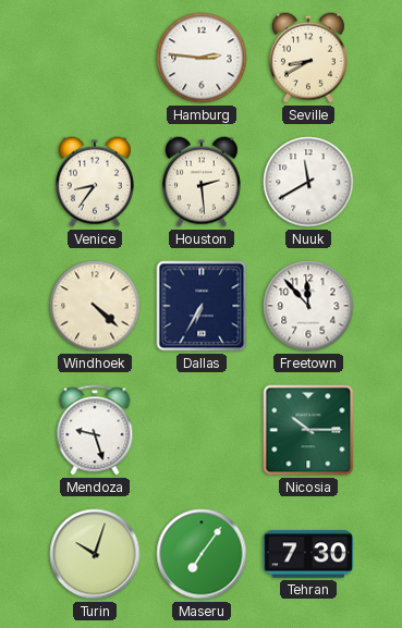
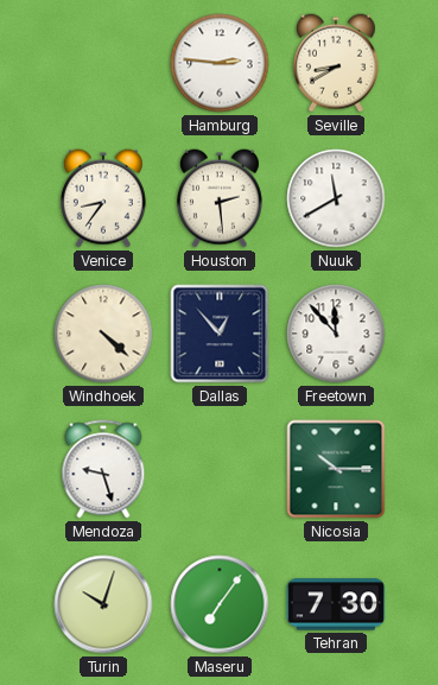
Dallas: 6:35 -> 12:53 (220, 334)
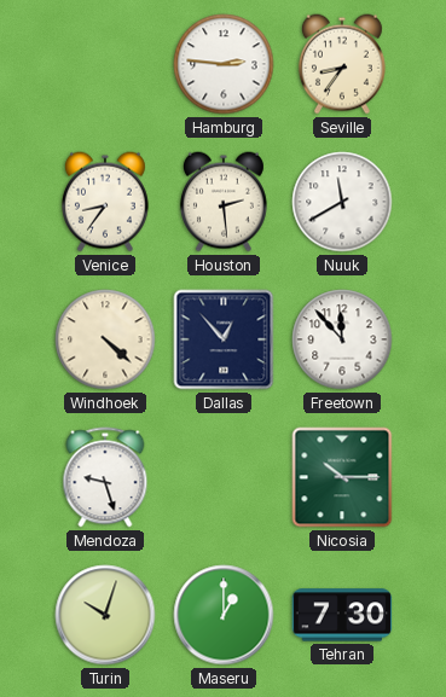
Seville: 8:40 -> 8:36 (342, 64)
Maseru: 7:06 -> 1:00 (224, 615)
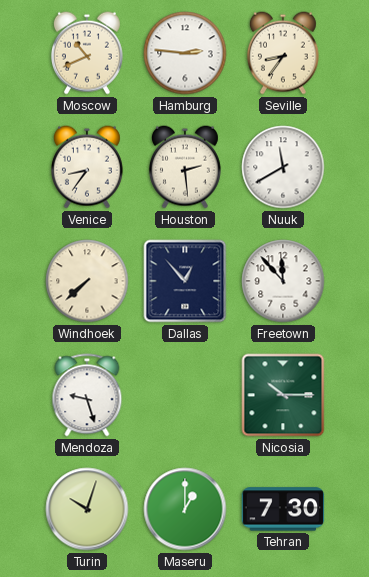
Moscow: none -> 10:41 (87, 53)
Windhoek: 4:22 -> 7:38 (87, 281)
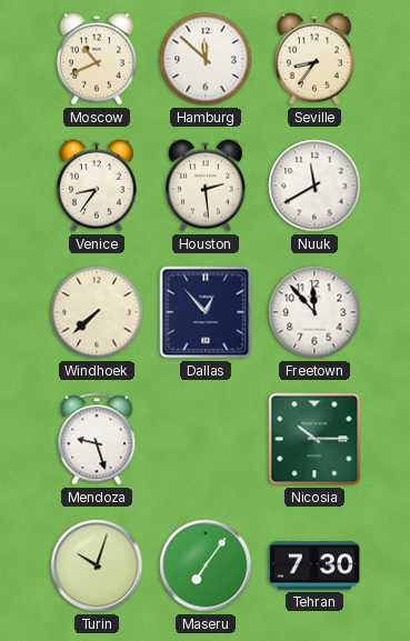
Hamburg: 2:46 -> 11:52 (206, 59)
Maseru: 1:00 -> 7:06 (206, 565)
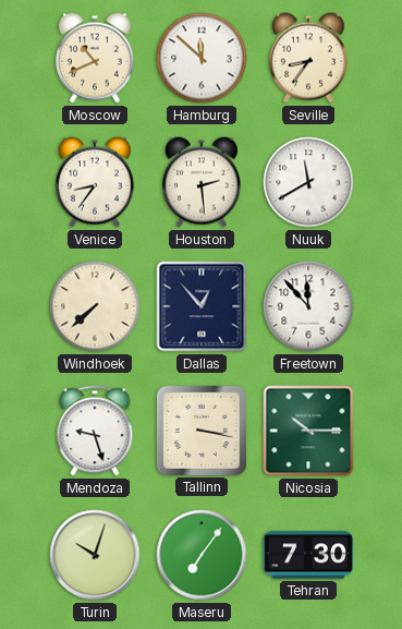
Tallinn: none -> 3:17 (202, 431)
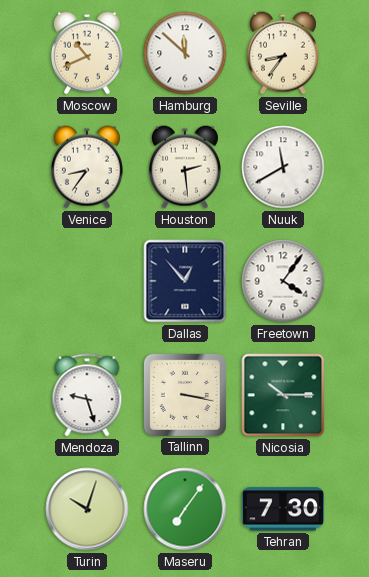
Windhoek: 7:38 -> none (95, 306)
Freetown: 11:53 -> 4:06 (283, 281)
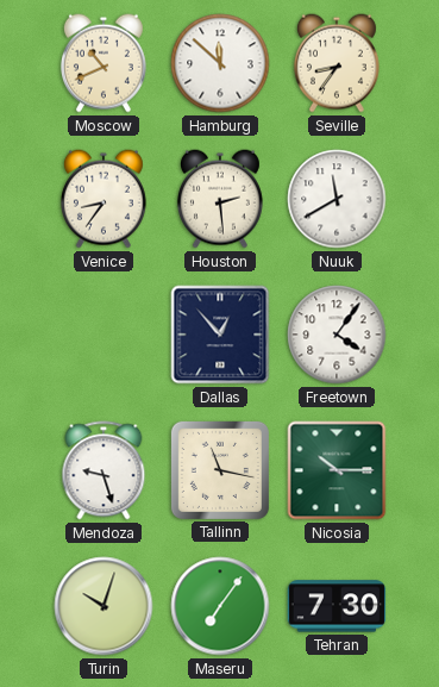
Tallinn: 3:17 -> 11:17 (220, 470)
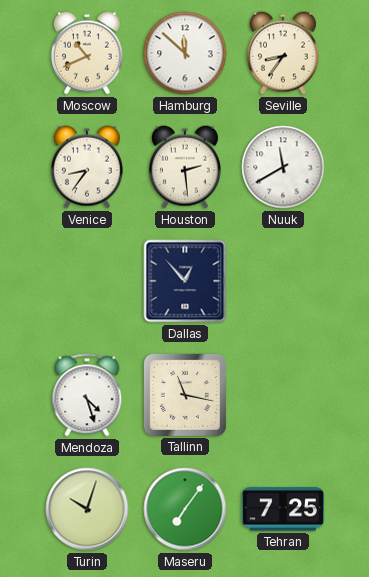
Freetown: 4:06 -> none (337, 335)
Mendoza: 9:27 -> 4:27 (87, 395)
Nicosia: 10:15 -> none (337, 470)
Tehran: 7:30 -> 7:25 (283, 509)
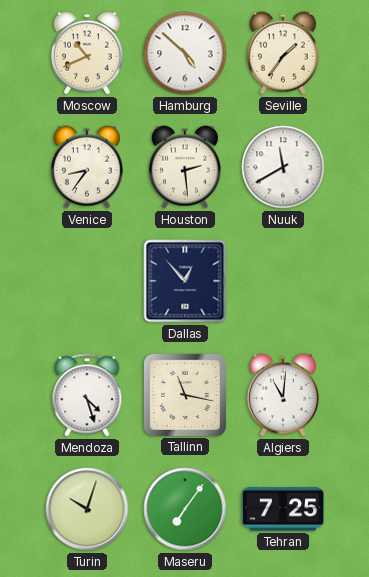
Hamburg: 11:52 -> 4:52 (185, 53)
Seville: 8:36 -> 1:36 (283, 53)
Algiers: none -> 11:01 (283, 395)
